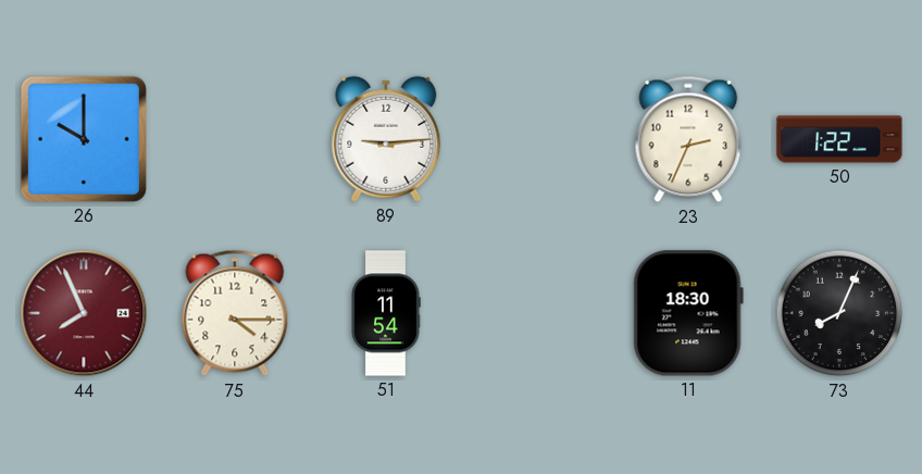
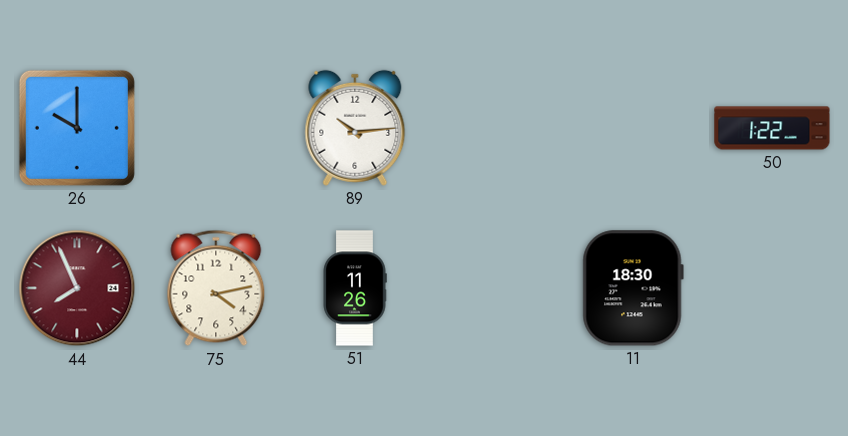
89: 9:14 -> 10:14 (355, 128)
23: 2:34 -> none (688, 139)
75: 4:15 -> 4:13 (216, 288)
51: 11:54 -> 11:26 (355, 288)
73: 8:04 -> none (839, 313)
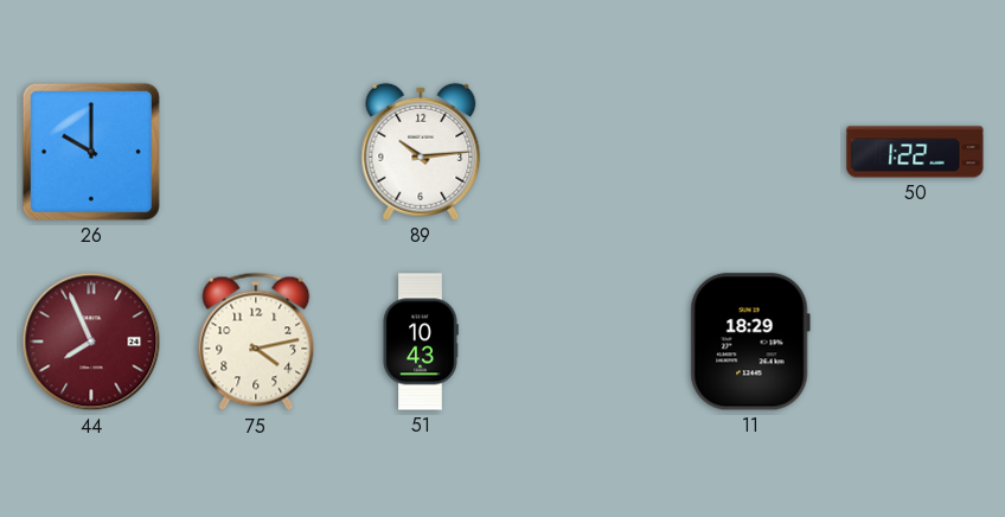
51: 11:26 -> 10:43 (421, 342)
11: 18:30 -> 18:29 (750, 342)
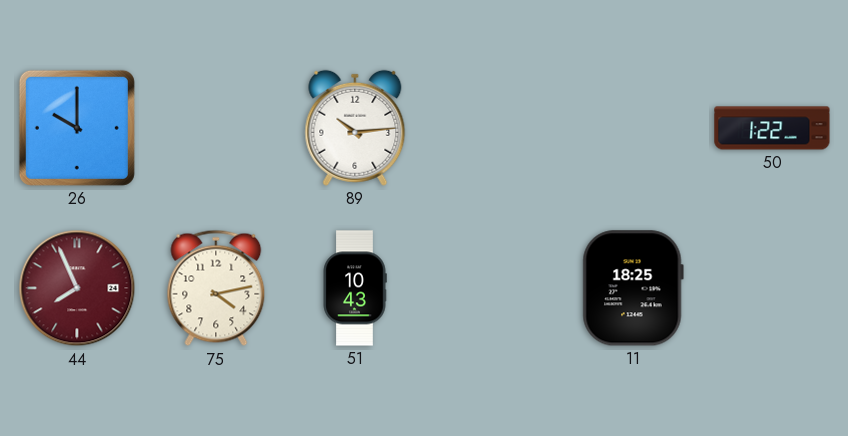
11: 18:29 -> 18:25 (633, 288)
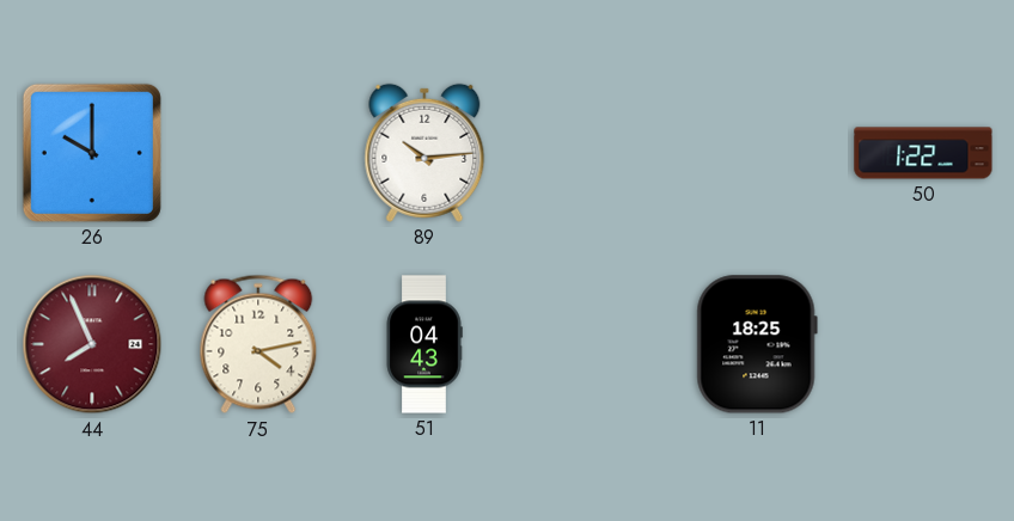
51: 10:43 -> 04:43 (424, 344)
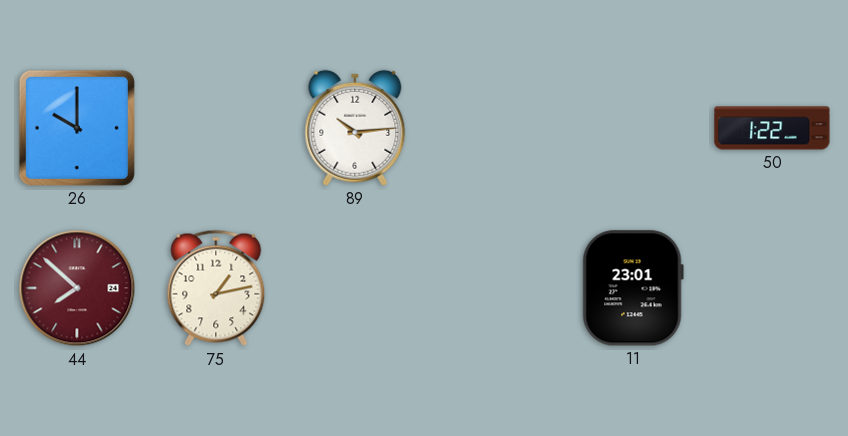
44: 7:56 -> 7:52 (77, 288)
75: 4:13 -> 1:13 (216, 288)
51: 04:43 -> none (424, 344)
11: 18:25 -> 23:01 (633, 288)
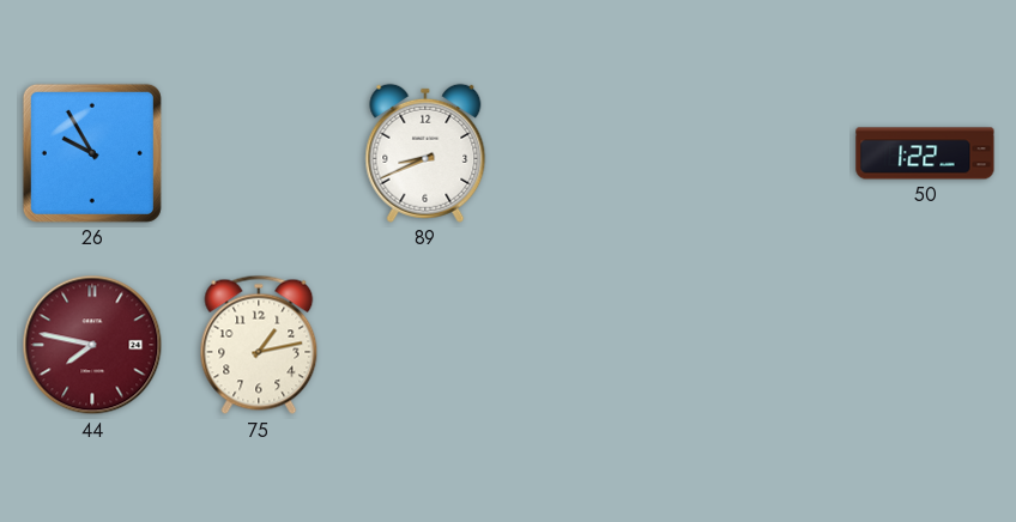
26: 10:00 -> 9:55 (92, 153)
89: 10:14 -> 8:41 (425, 153)
44: 7:52 -> 7:47 (92, 345)
11: 23:01 -> none (633, 288)
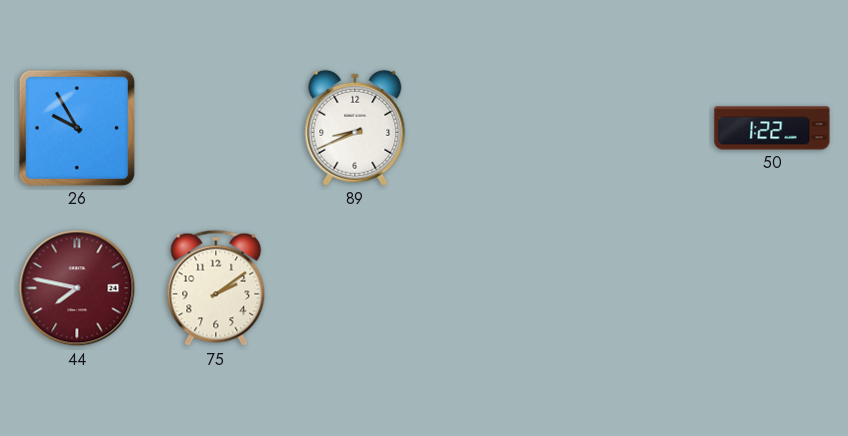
75: 1:13 -> 2:09 (216, 288)
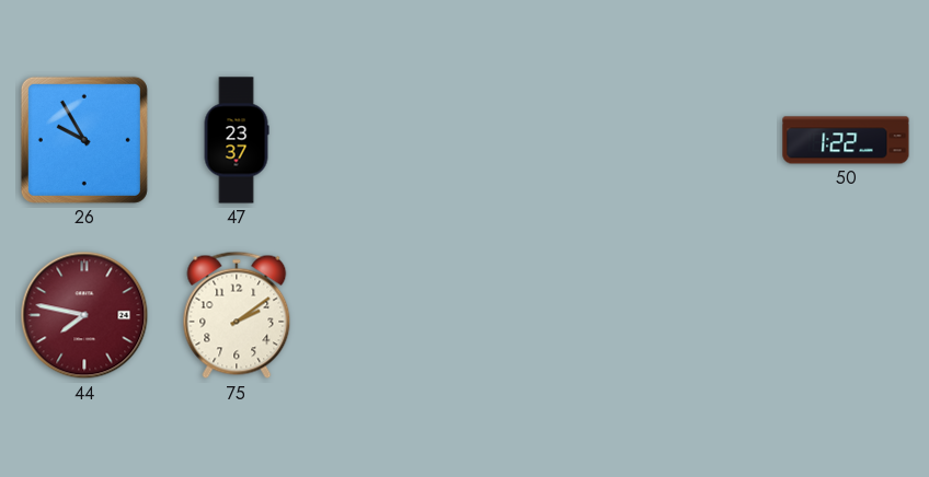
47: none -> 23:37 (237, 140)
89: 8:41 -> none (355, 128)
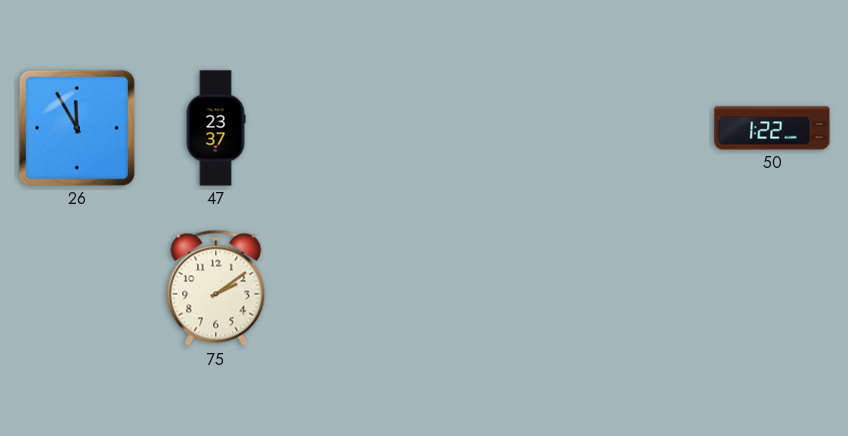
26: 9:55 -> 11:55 (77, 128)
44: 7:47 -> none (84, 315)
